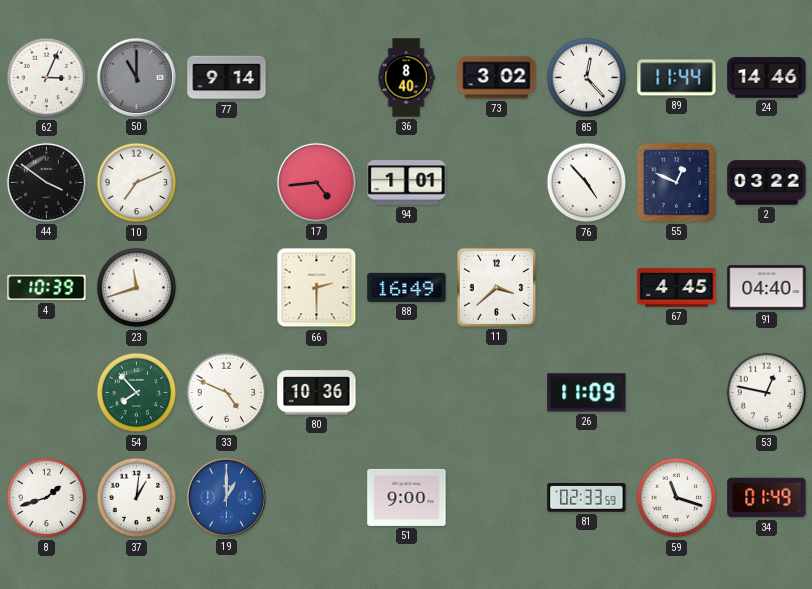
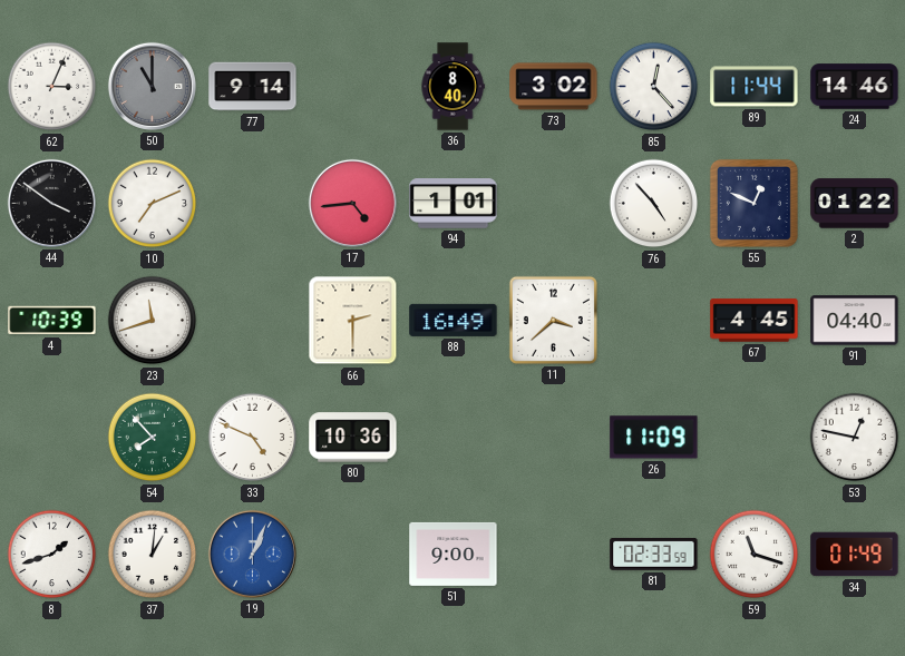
2: 03:22 -> 01:22 (855, 204)
19: 1:00 -> 1:04 (252, 554)
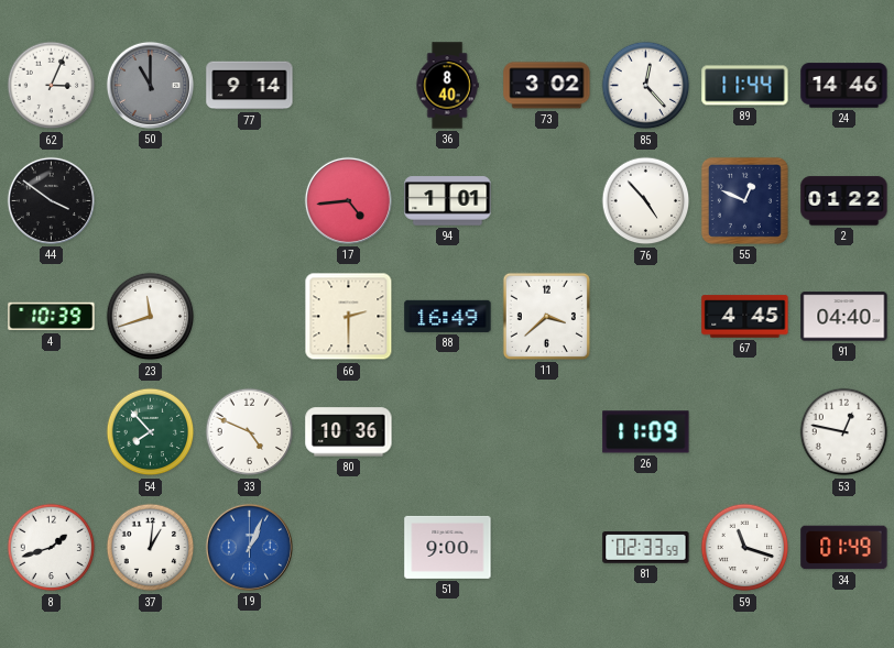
10: 7:11 -> none (153, 204)
